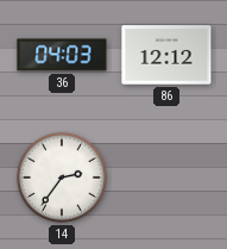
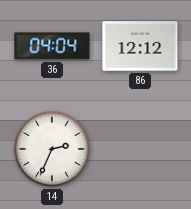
36: 04:03 -> 04:04 (52, 46)
14: 2:36 -> 2:34 (53, 150)
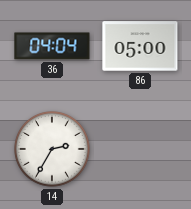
86: 12:12 -> 05:00 (140, 46)
14: 2:34 -> 2:35 (53, 150)
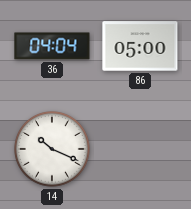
14: 2:35 -> 10:19 (53, 150)
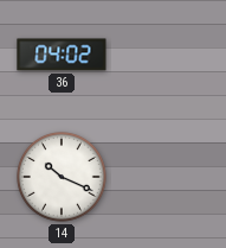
36: 04:04 -> 04:02 (62, 55)
86: 05:00 -> none (140, 46)
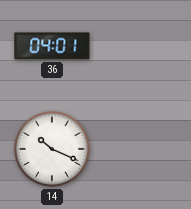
36: 04:02 -> 04:01 (52, 46)
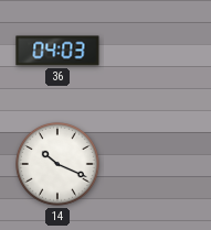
36: 04:01 -> 04:03 (57, 51)
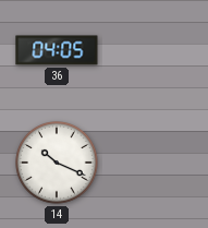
36: 04:03 -> 04:05 (57, 50)
